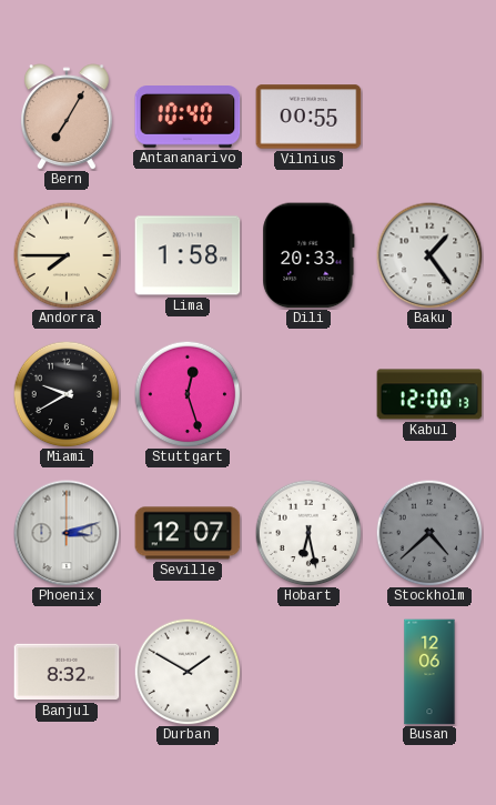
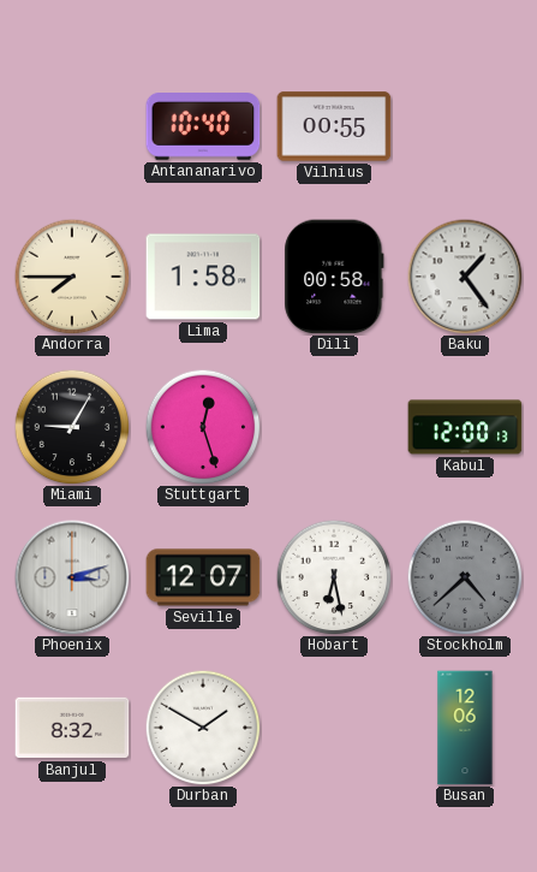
Bern: 7:05 -> none (67, 117)
Dili: 20:33 -> 00:58 (334, 277)
Miami: 9:40 -> 9:05 (72, 427)
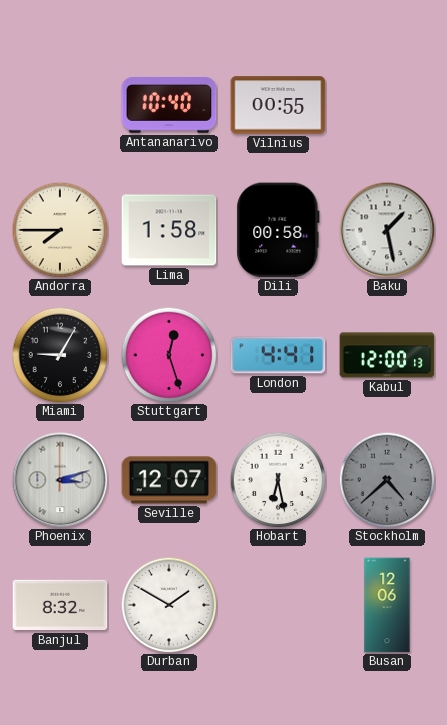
Baku: 1:24 -> 1:28 (387, 230)
London: none -> 4:41 (278, 355)
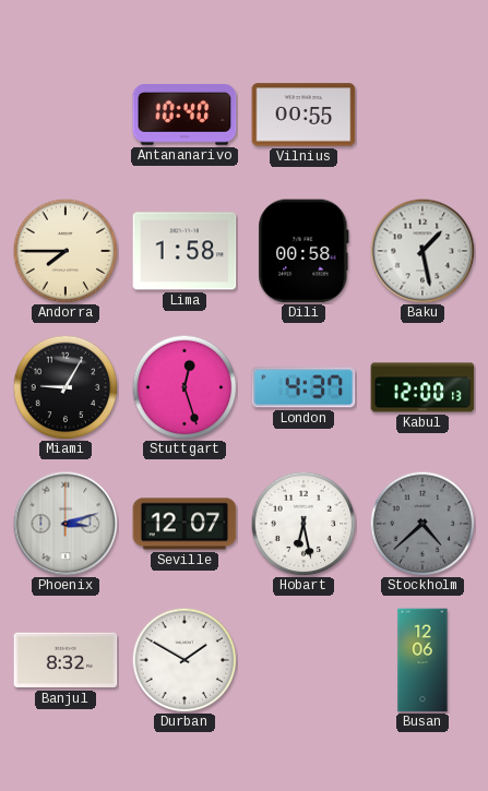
London: 4:41 -> 4:37 (303, 387)
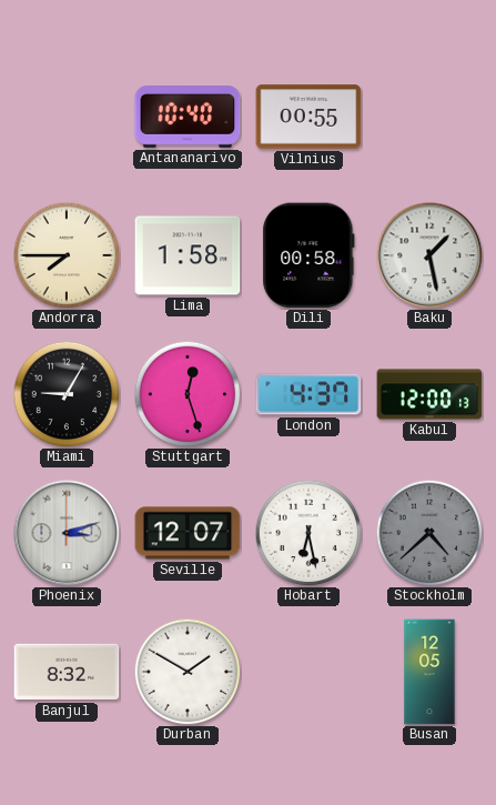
Busan: 12:06 -> 12:05 (429, 672)
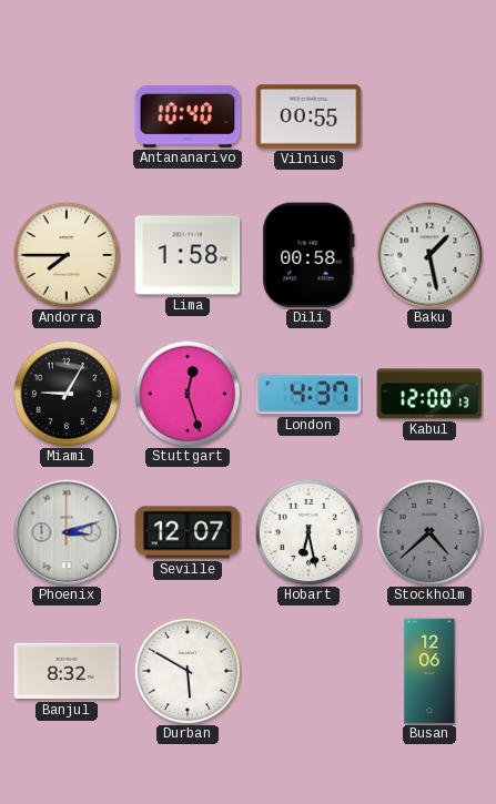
Durban: 1:50 -> 5:50 (188, 671)
Busan: 12:05 -> 12:06 (429, 671)
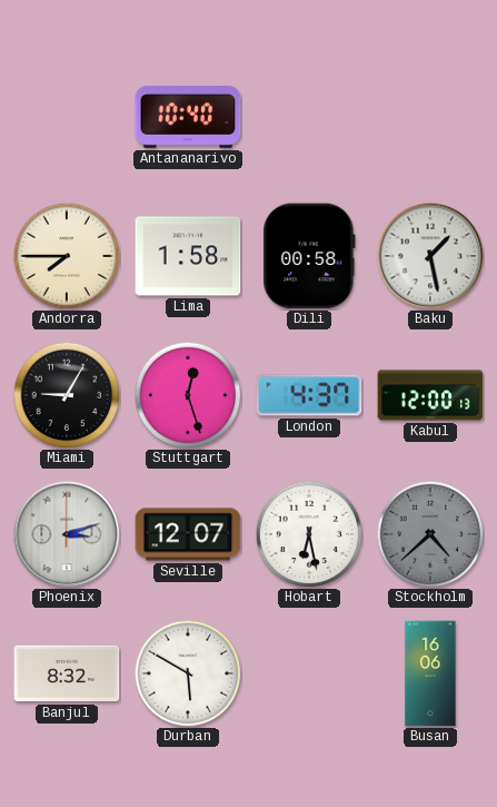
Vilnius: 00:55 -> none (308, 116)
Busan: 12:06 -> 16:06 (430, 673)
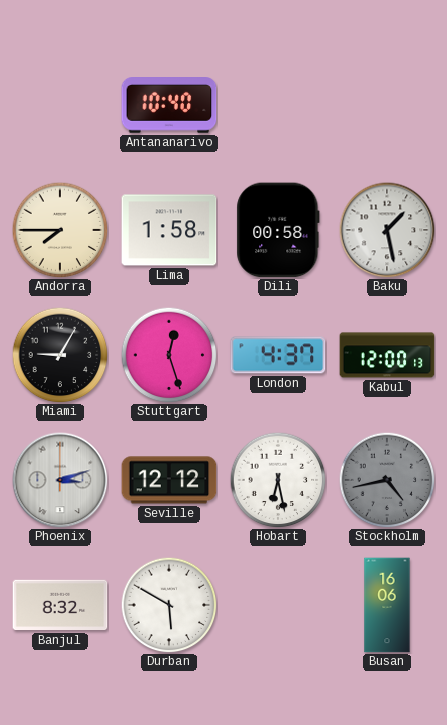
Seville: 12:07 -> 12:12 (169, 480)
Stockholm: 4:38 -> 4:43 (387, 480)
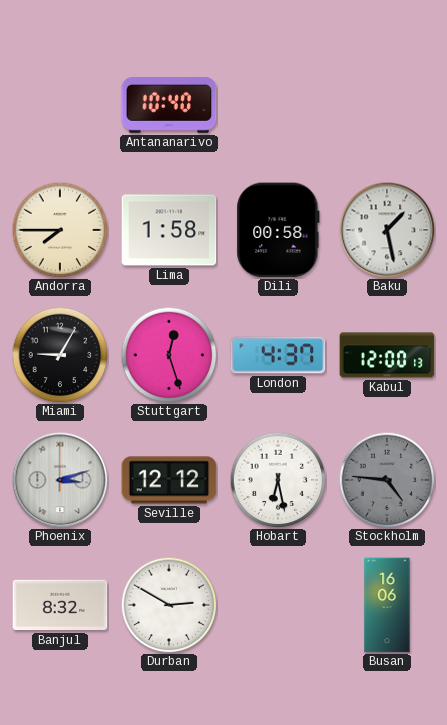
Stockholm: 4:43 -> 4:46 (387, 480)
Durban: 5:50 -> 2:50 (169, 605)
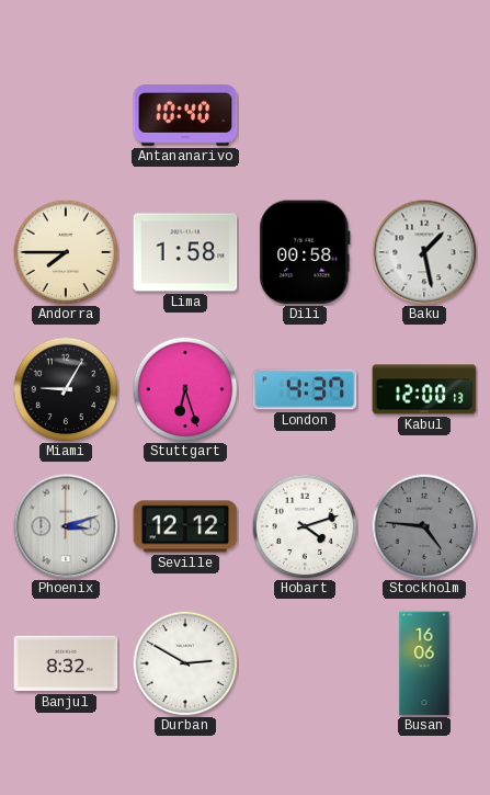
Stuttgart: 12:27 -> 6:27 (185, 389)
Hobart: 6:28 -> 4:12 (305, 526)
